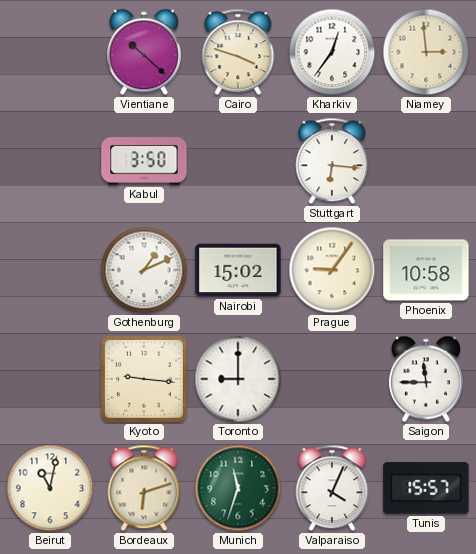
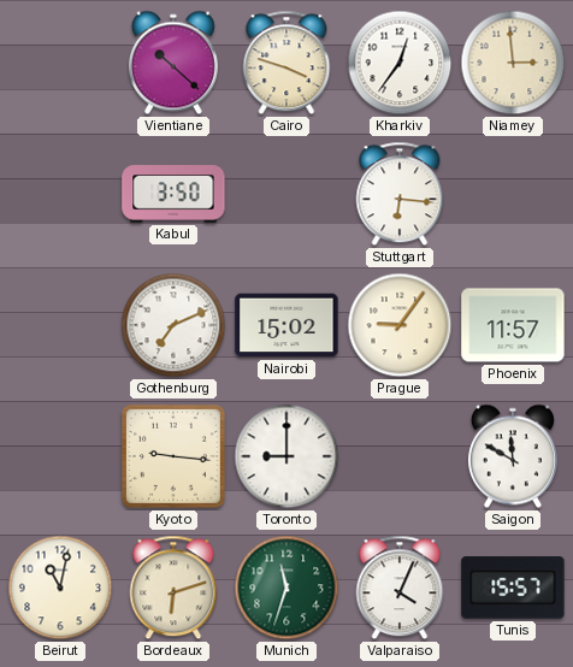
Gothenburg: 1:11 -> 7:11 (173, 325)
Phoenix: 10:58 -> 11:57 (513, 325)
Saigon: 11:45 -> 11:50 (513, 456)
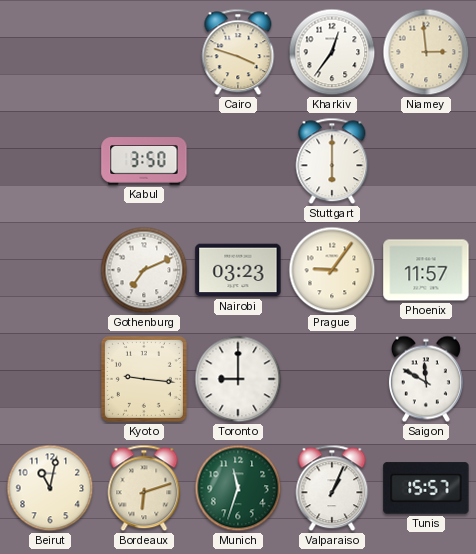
Vientiane: 10:22 -> none (173, 63)
Stuttgart: 6:16 -> 6:00 (332, 161)
Nairobi: 15:02 -> 03:23 (238, 270)
Valparaiso: 4:04 -> 1:04 (332, 488)
